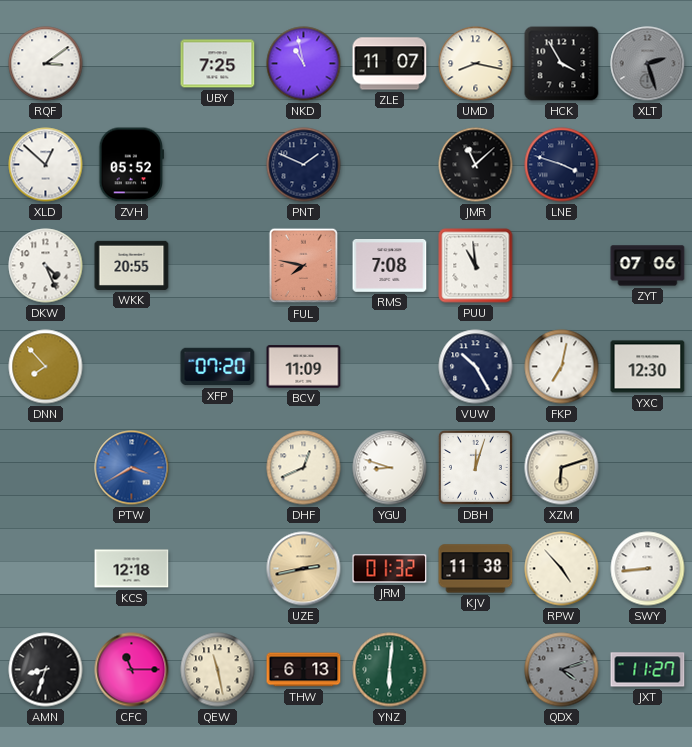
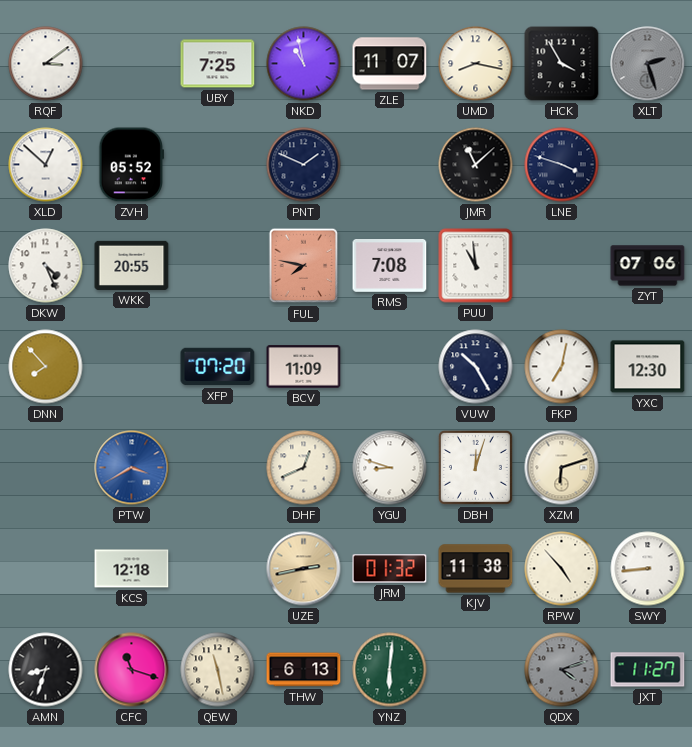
CFC: 11:15 -> 11:18 (132, 670)
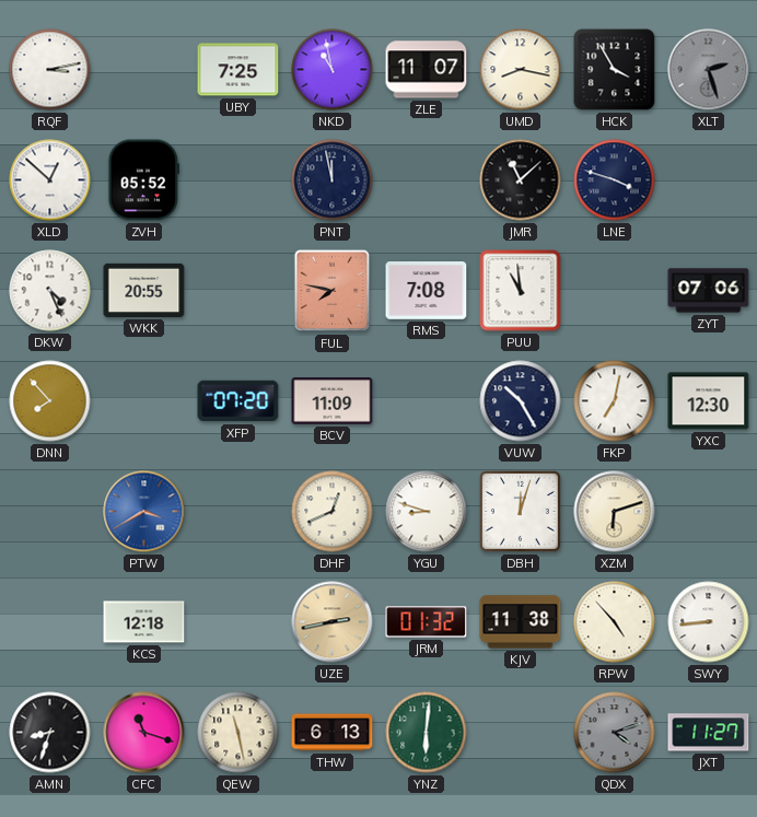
RQF: 3:09 -> 3:13 (50, 70)
PNT: 1:49 -> 11:58 (333, 180)
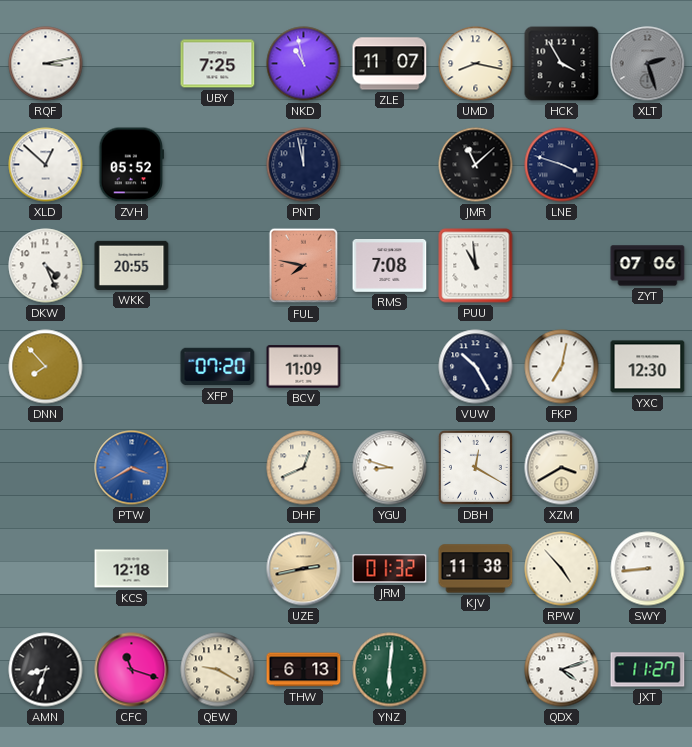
DBH: 12:03 -> 12:20 (475, 467)
XZM: 6:12 -> 3:40 (562, 468)
QEW: 11:28 -> 9:20 (218, 670)
QDX dial: grey -> white (562, 670)
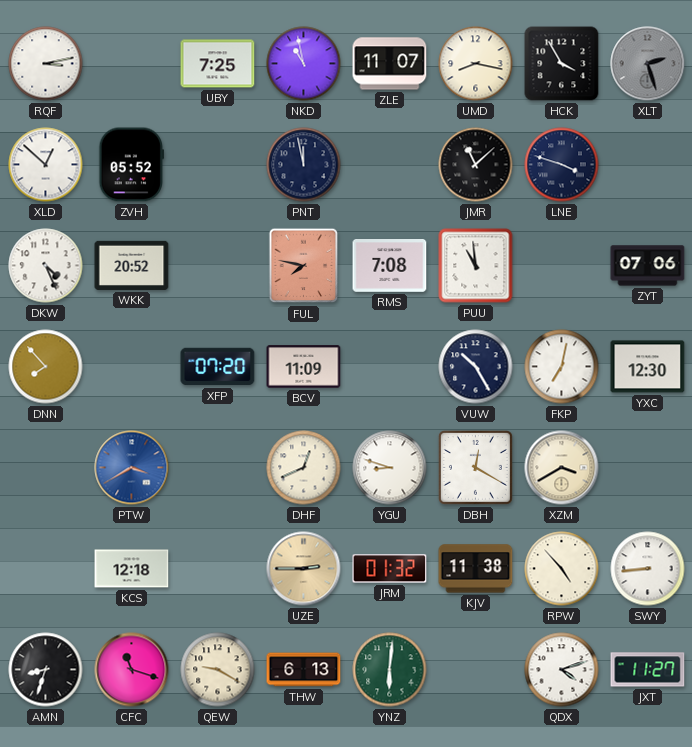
WKK: 20:55 -> 20:52 (132, 265)
UZE: 2:43 -> 2:45 (304, 569)
